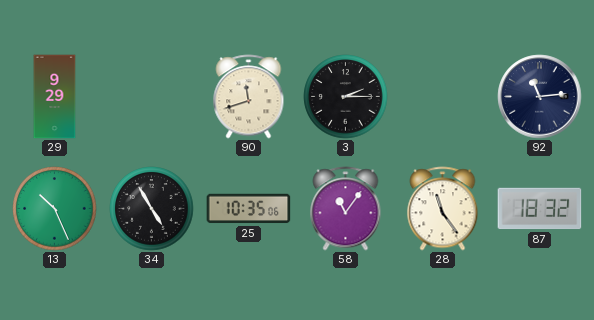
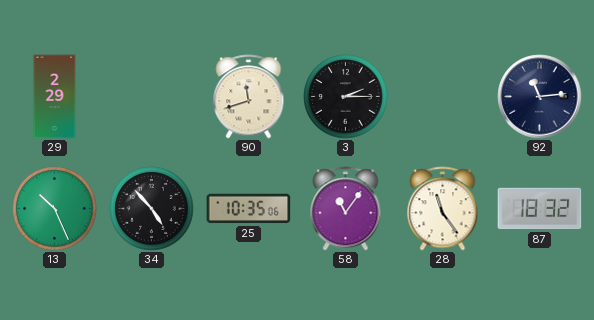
29: 9:29 -> 2:29 (55, 97)
34: 4:55 -> 4:53 (152, 209)
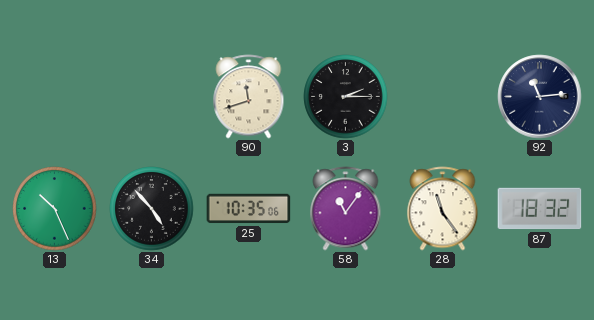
29: 2:29 -> none (55, 97)
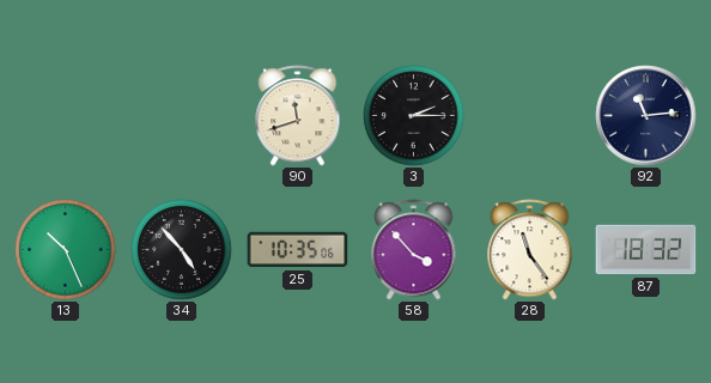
58: 11:06 -> 3:53 (414, 250)
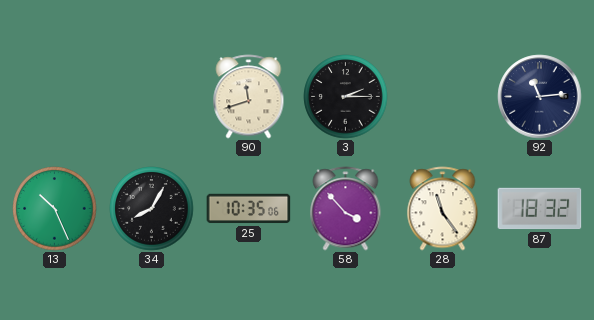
34: 4:53 -> 8:05 (152, 209)
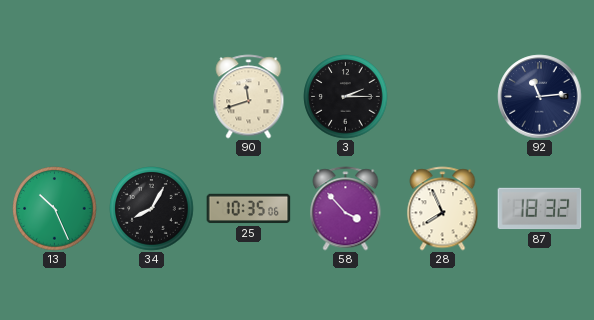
28: 11:24 -> 7:56 (443, 209)
